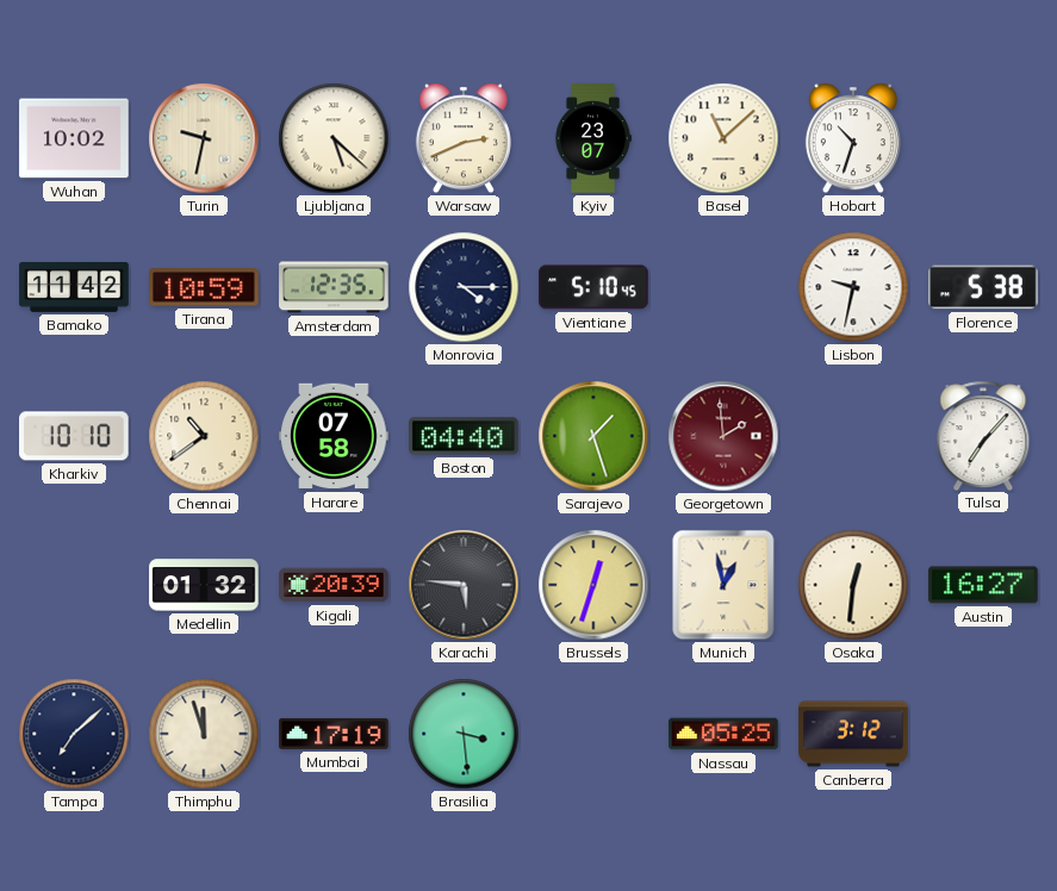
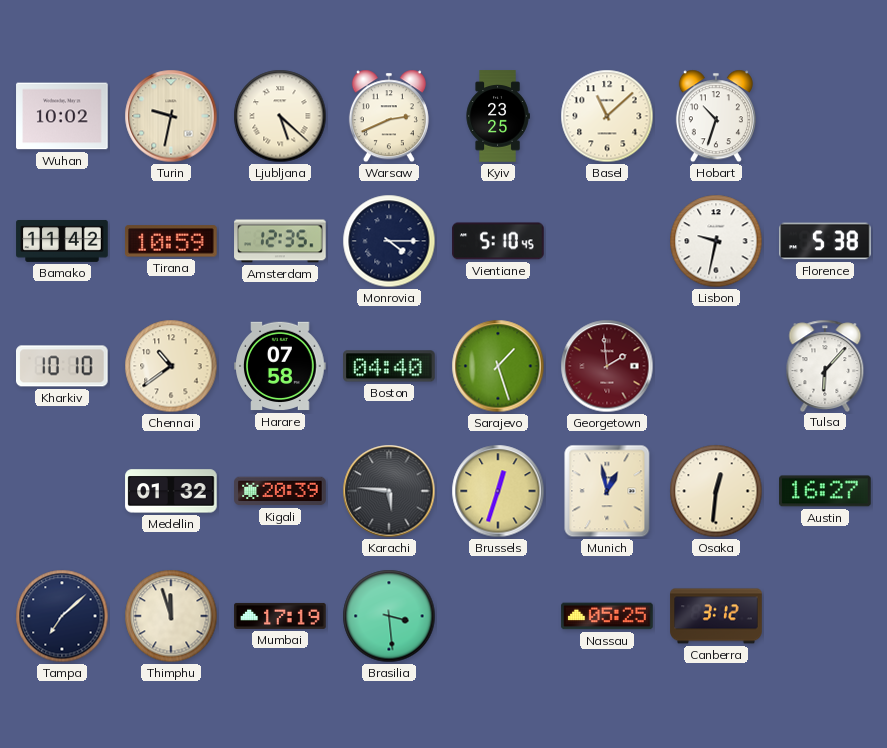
Kyiv: 23:07 -> 23:25 (498, 116)
Tulsa: 7:07 -> 6:07 (825, 365)
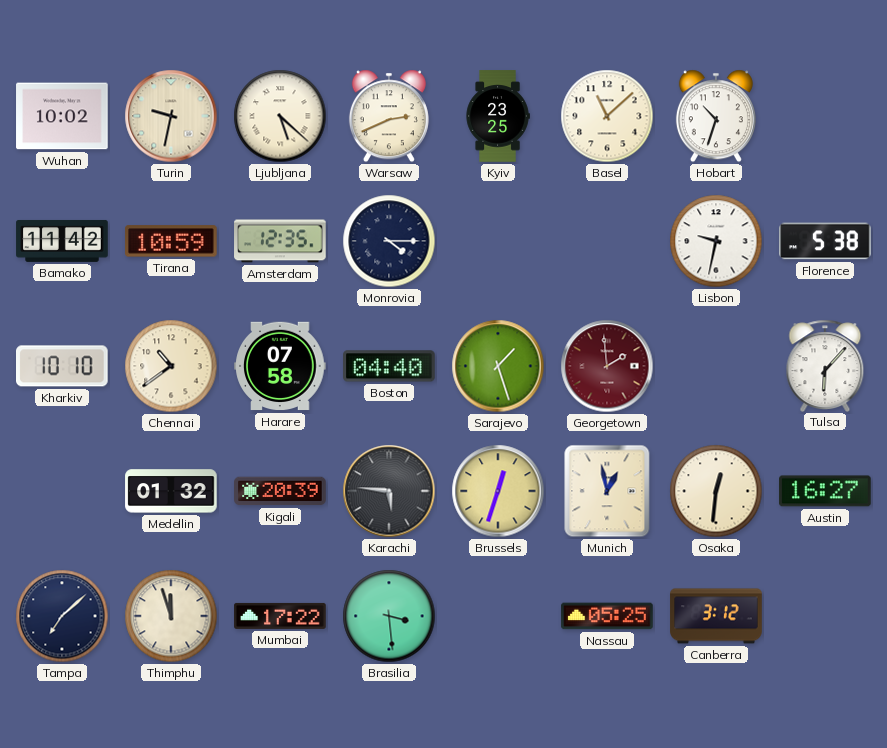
Vientiane: 5:10 -> none (498, 241)
Mumbai: 17:19 -> 17:22 (280, 616)
